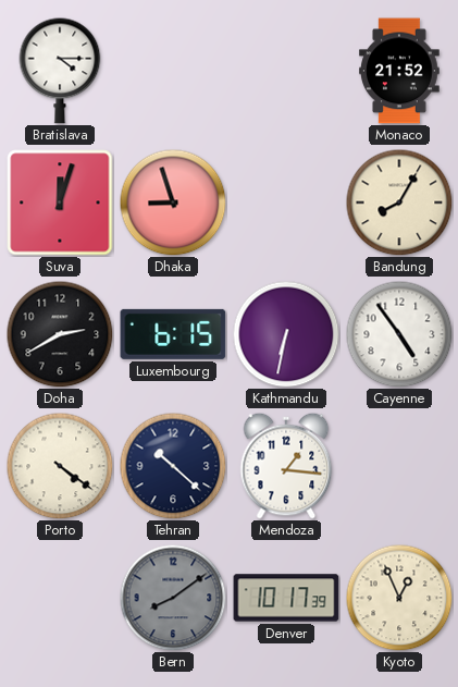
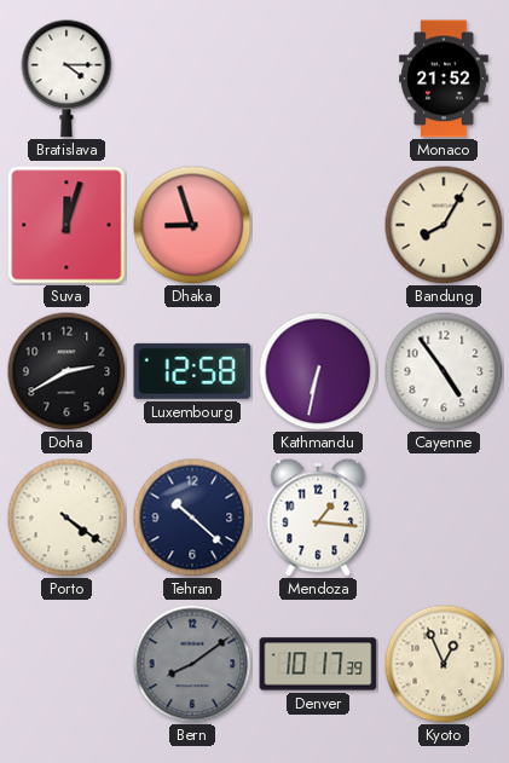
Luxembourg: 6:15 -> 12:58 (192, 371)
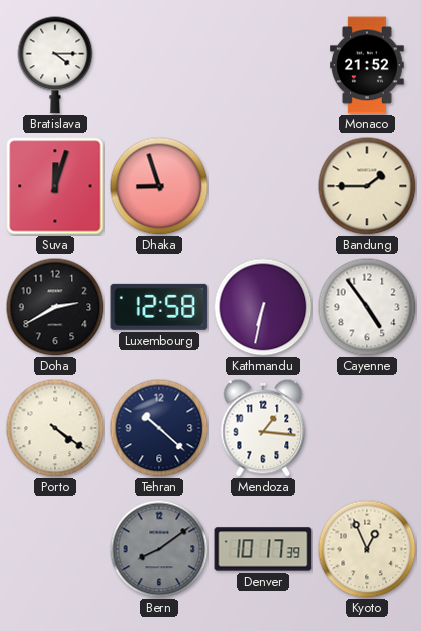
Bandung: 8:05 -> 1:45 (367, 186)
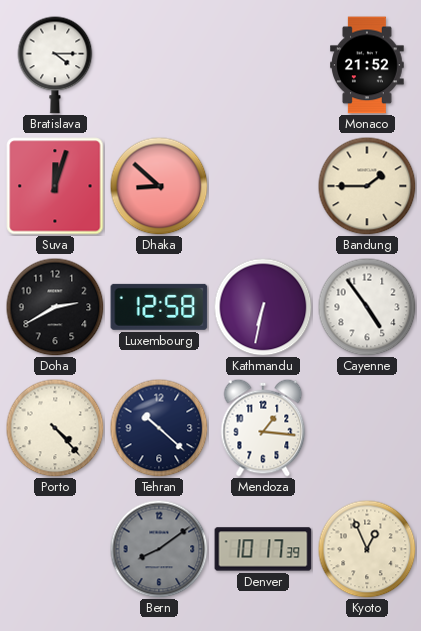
Dhaka: 8:57 -> 8:52 (159, 186)
Porto: 4:21 -> 4:23 (55, 428)
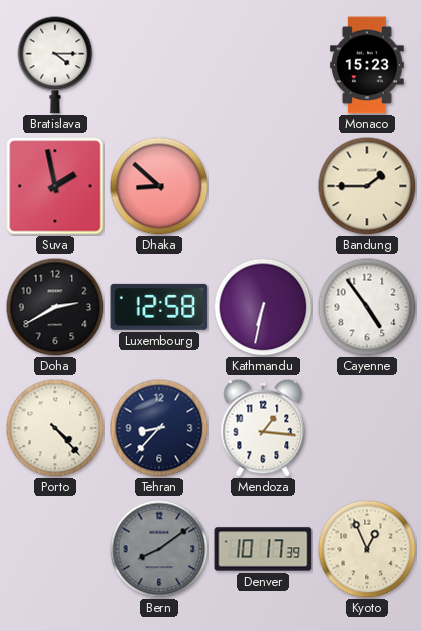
Monaco: 21:52 -> 15:23 (367, 65)
Suva: 12:03 -> 1:58 (55, 186)
Tehran: 10:22 -> 8:37 (159, 428)
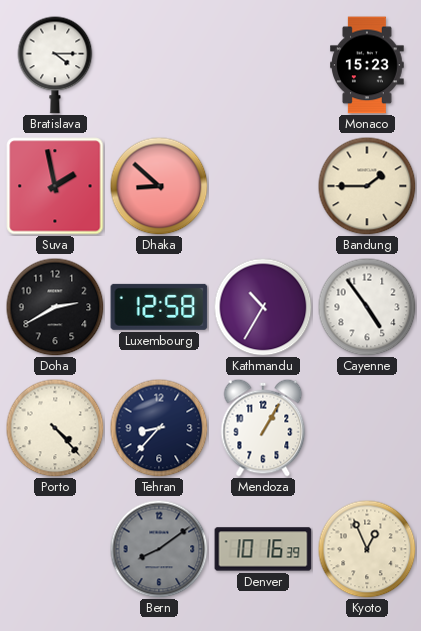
Kathmandu: 6:32 -> 10:35 (263, 307)
Mendoza: 1:16 -> 1:05 (263, 428)
Denver: 10:17 -> 10:16 (263, 549)
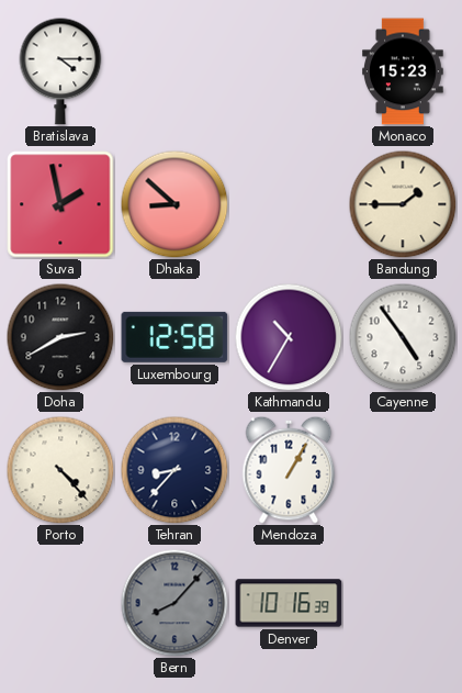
Bern: 8:09 -> 8:07 (174, 603)
Kyoto: 12:56 -> none (367, 549)
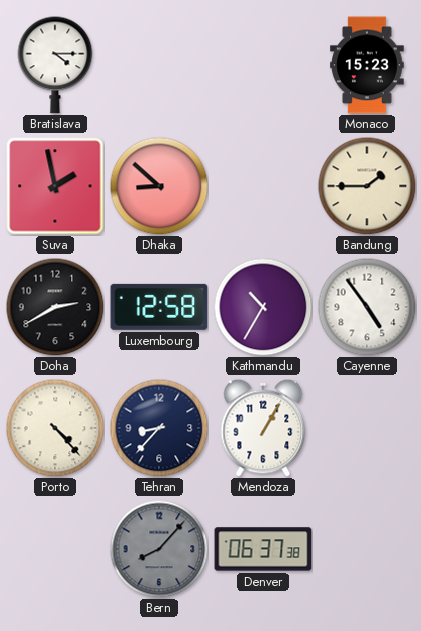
Denver: 10:16 -> 06:37 (263, 549)
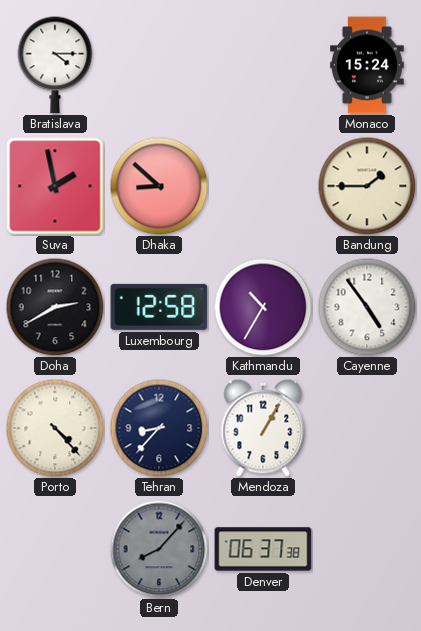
Monaco: 15:23 -> 15:24 (367, 65)
